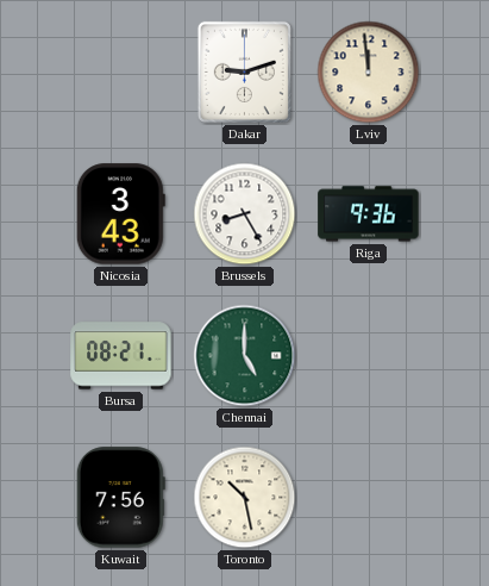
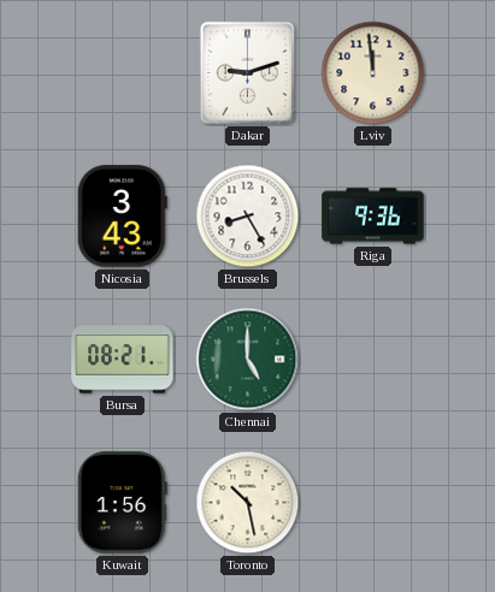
Kuwait: 7:56 -> 1:56 (122, 503)
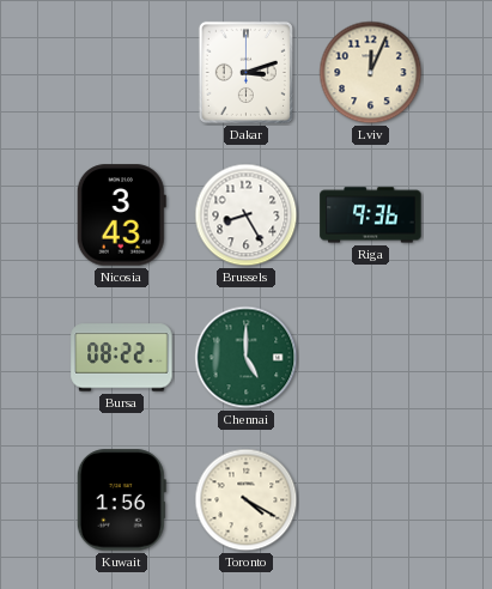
Dakar: 9:12 -> 3:12 (245, 72)
Lviv: 11:59 -> 12:04 (371, 73)
Bursa: 08:21 -> 08:22 (122, 358)
Toronto: 10:28 -> 4:20 (247, 500)
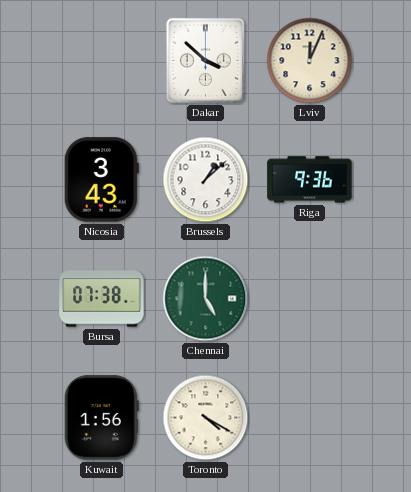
Dakar: 3:12 -> 3:52 (205, 60)
Brussels: 8:25 -> 1:08 (206, 180)
Bursa: 08:22 -> 07:38 (102, 299)
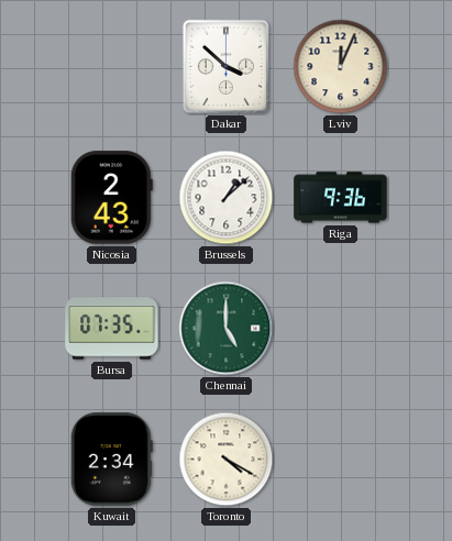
Nicosia: 3:43 -> 2:43 (111, 198)
Bursa: 07:38 -> 07:35 (112, 329)
Kuwait: 1:56 -> 2:34 (111, 460)
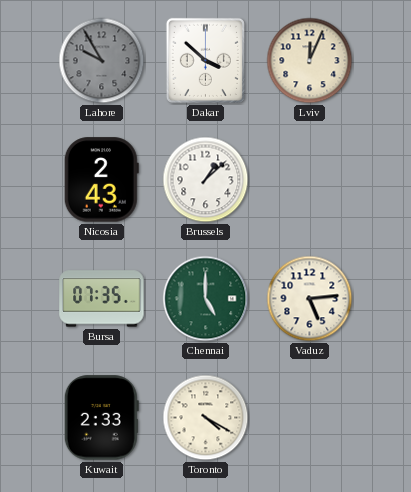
Lahore: none -> 9:55 (102, 61)
Riga: 9:36 -> none (341, 198)
Vaduz: none -> 5:14 (310, 299)
Kuwait: 2:34 -> 2:33 (101, 418)
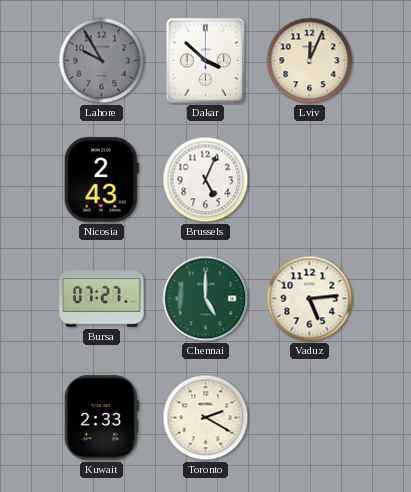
Brussels: 1:08 -> 5:04 (206, 180)
Bursa: 07:35 -> 07:27 (102, 299)
Toronto: 4:20 -> 2:20 (206, 418)
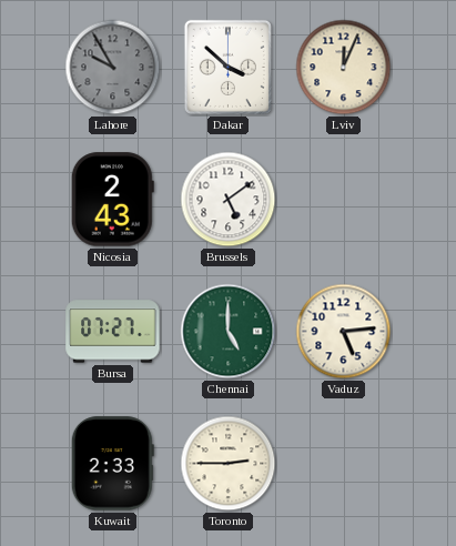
Brussels: 5:04 -> 5:09 (229, 200)
Toronto: 2:20 -> 2:45 (229, 464)
